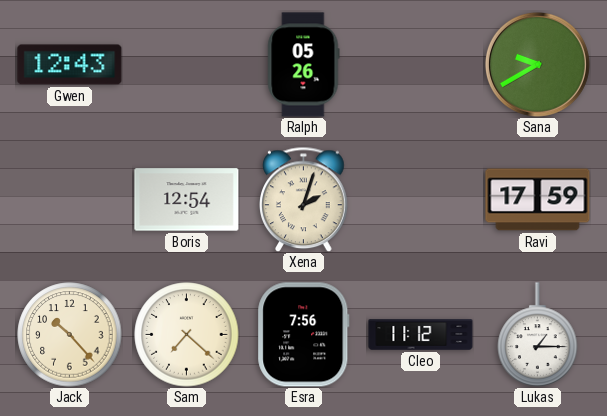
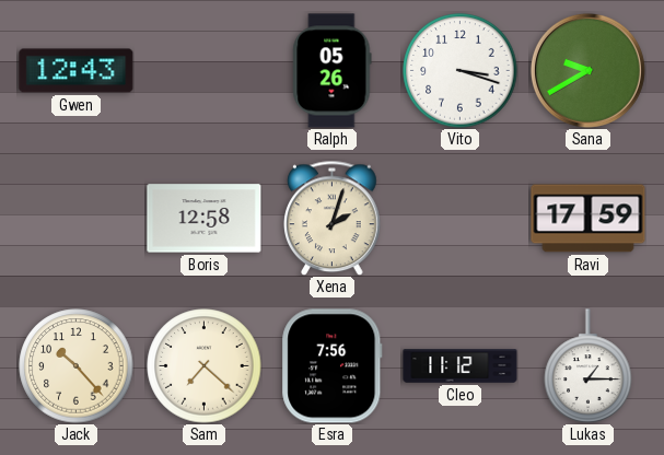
Vito: none -> 3:18 (461, 71)
Boris: 12:54 -> 12:58 (205, 219)
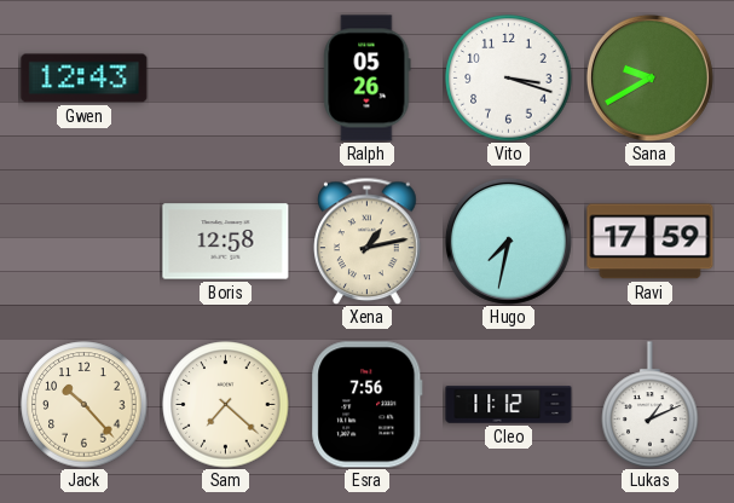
Xena: 2:03 -> 1:13 (368, 241)
Hugo: none -> 7:32 (508, 241)
Lukas: 1:15 -> 1:11 (651, 405)
